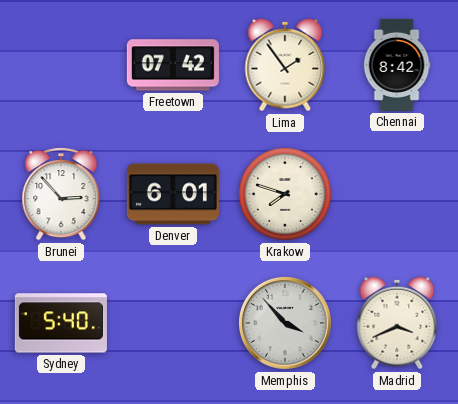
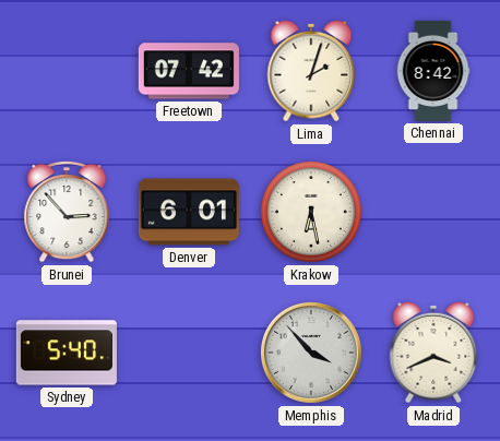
Lima: 1:54 -> 2:03 (311, 71)
Krakow: 7:48 -> 6:28 (312, 213)
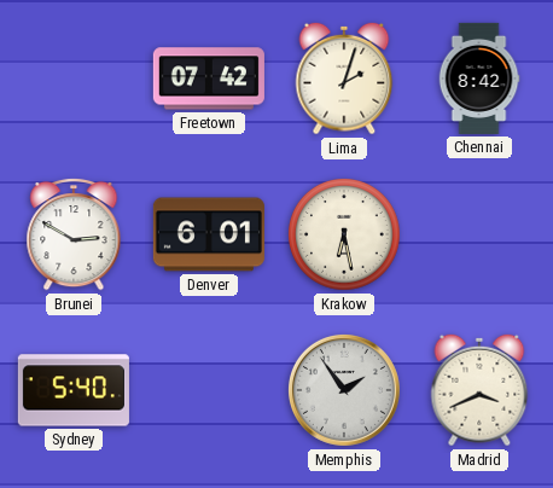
Brunei: 2:53 -> 2:50 (74, 236)
Memphis: 3:53 -> 1:54 (344, 390)
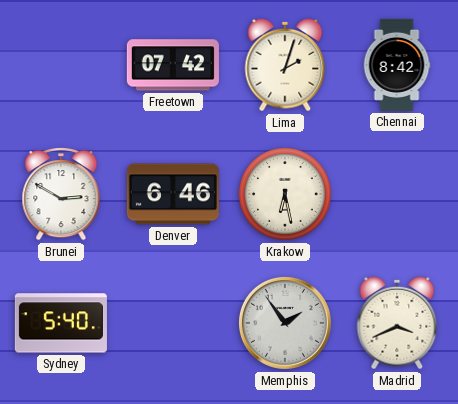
Denver: 6:01 -> 6:46 (173, 194)
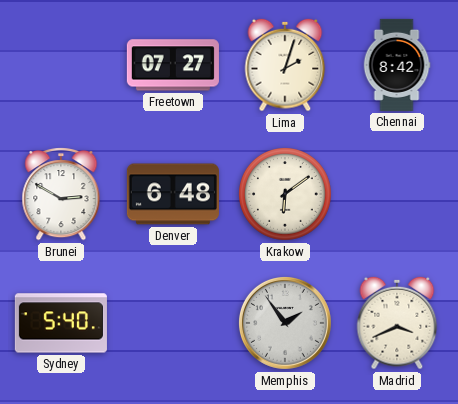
Freetown: 07:42 -> 07:27 (173, 65)
Denver: 6:46 -> 6:48 (173, 194)
Krakow: 6:28 -> 6:09 (286, 195)
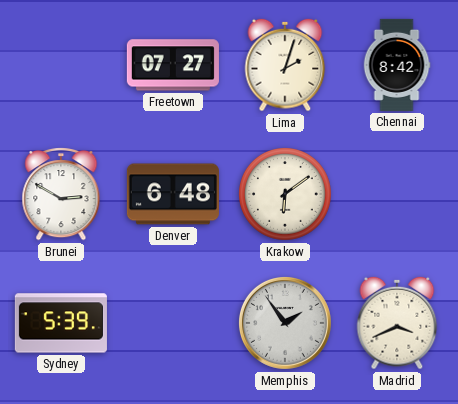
Sydney: 5:40 -> 5:39 (61, 323)
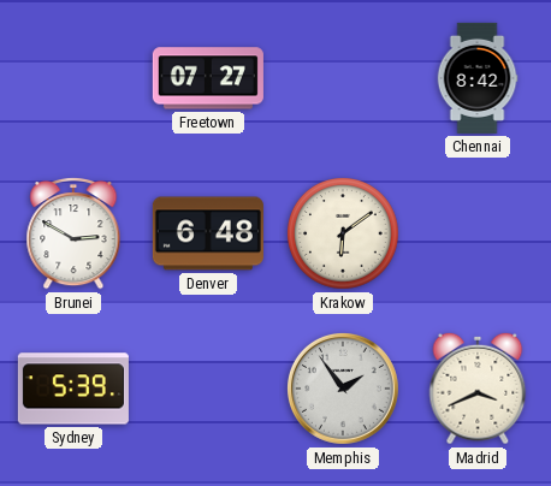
Lima: 2:03 -> none (285, 65)
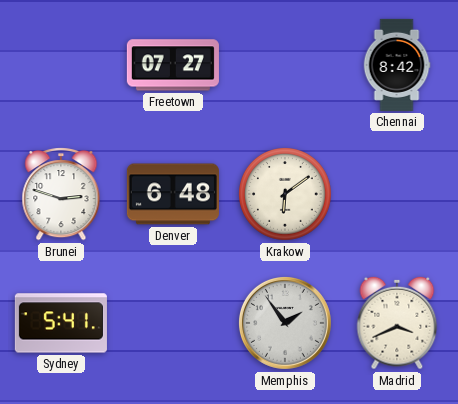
Brunei: 2:50 -> 2:48 (61, 195)
Sydney: 5:39 -> 5:41 (61, 323)
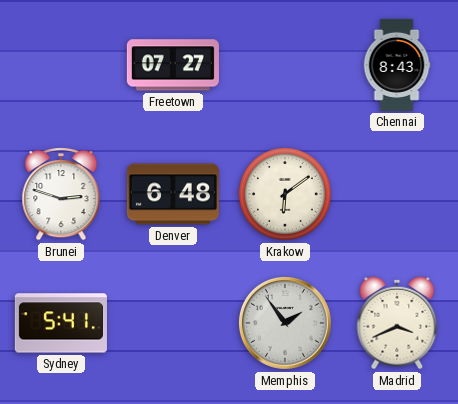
Chennai: 8:42 -> 8:43 (397, 65)
